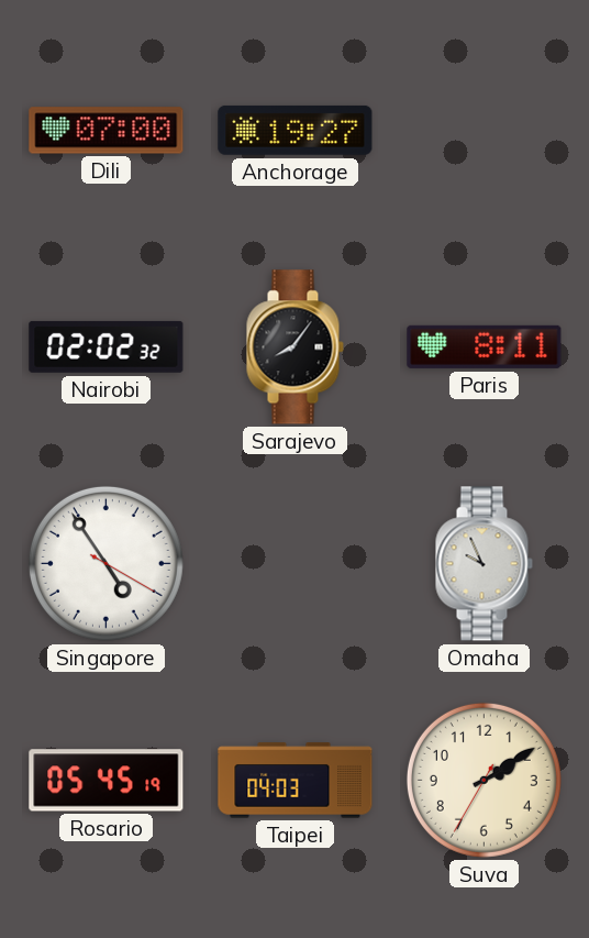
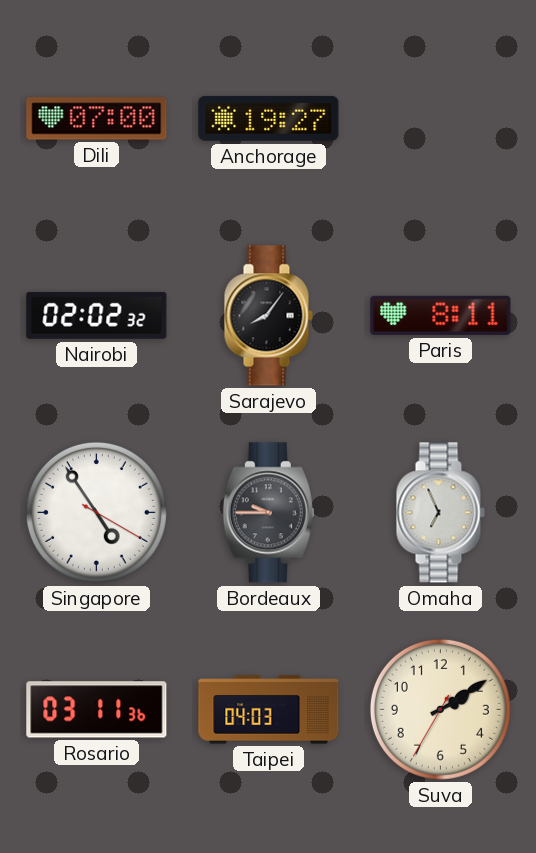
Bordeaux: none -> 9:45 (268, 513)
Omaha: 9:56 -> 6:56 (440, 513)
Rosario: 05:45 -> 03:11 (97, 710)
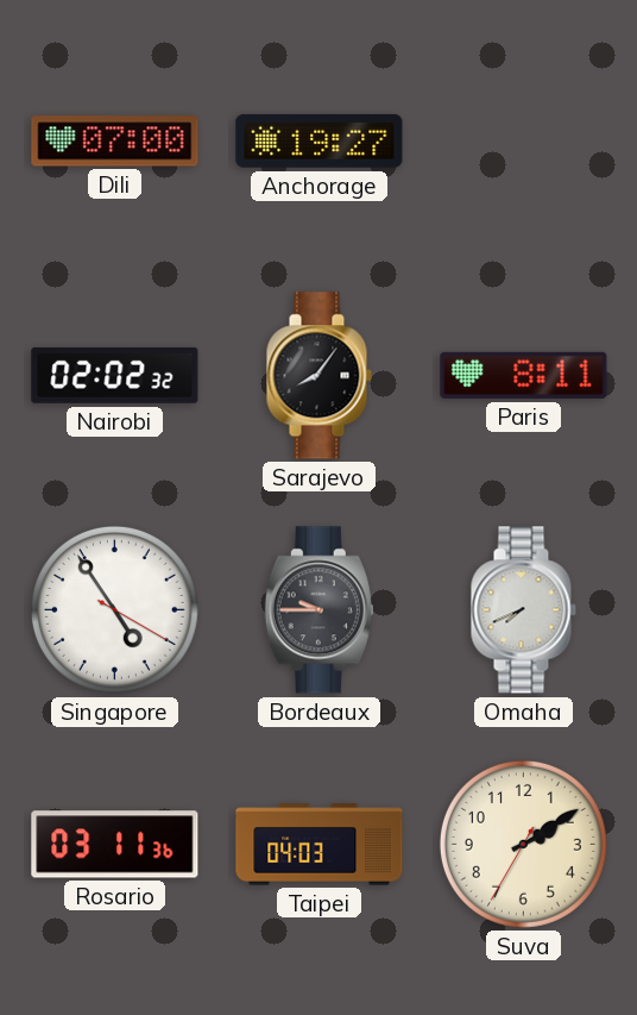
Omaha: 6:56 -> 7:41 (523, 610)
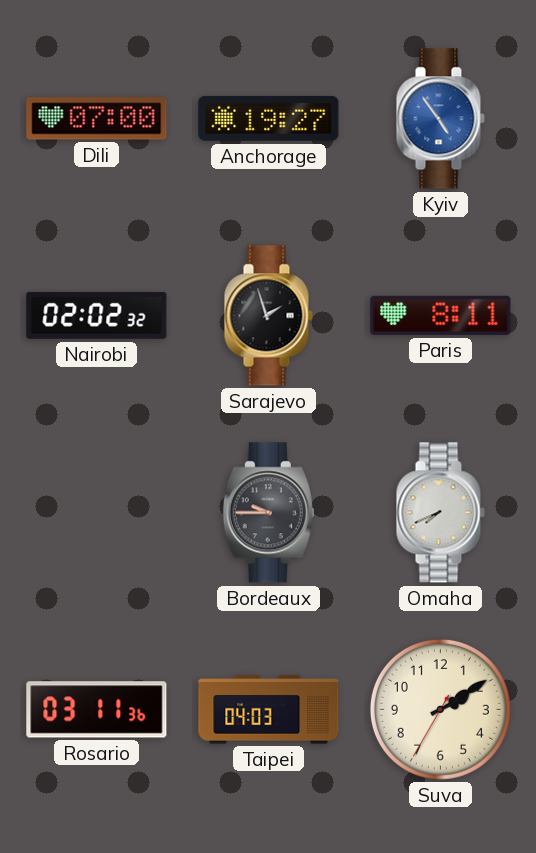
Kyiv: none -> 4:54 (440, 119)
Sarajevo: 8:06 -> 1:57 (268, 316)
Singapore: 4:54 -> none (114, 609)
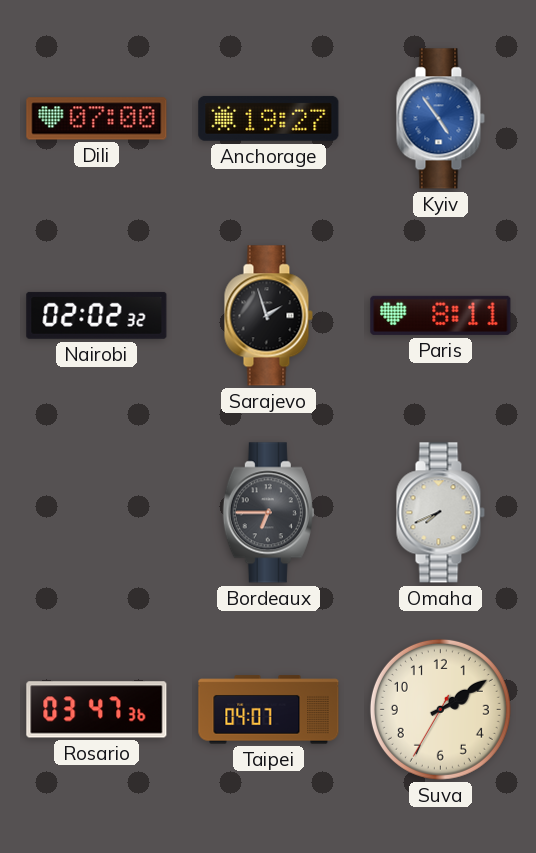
Bordeaux: 9:45 -> 6:45 (268, 513)
Rosario: 03:11 -> 03:47 (97, 710)
Taipei: 04:03 -> 04:07 (269, 710)
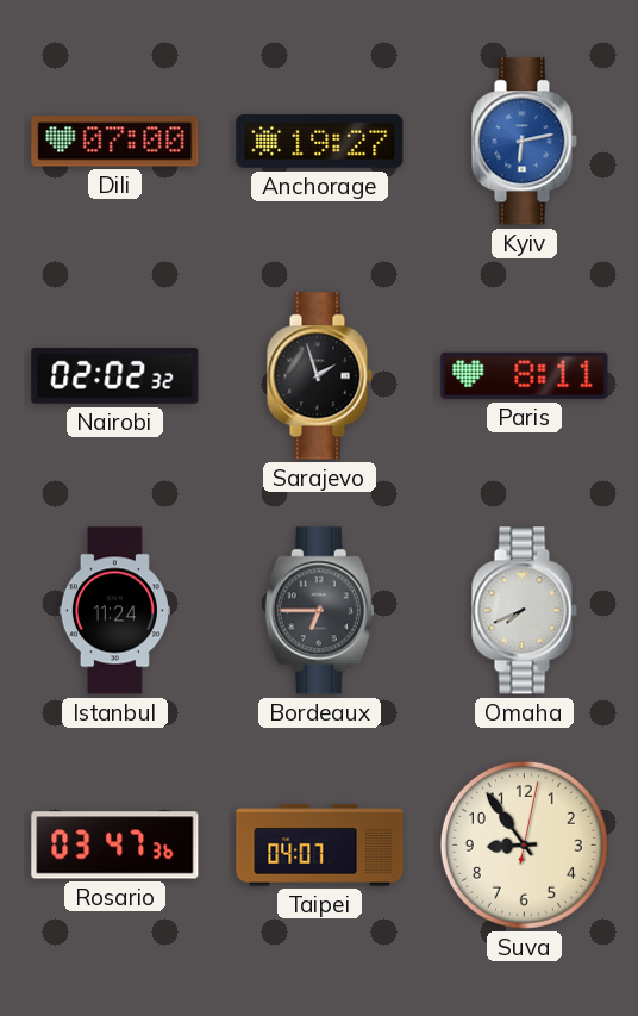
Kyiv: 4:54 -> 6:13 (524, 142)
Istanbul: none -> 11:24 (114, 611)
Suva: 2:09 -> 8:54 (524, 844)
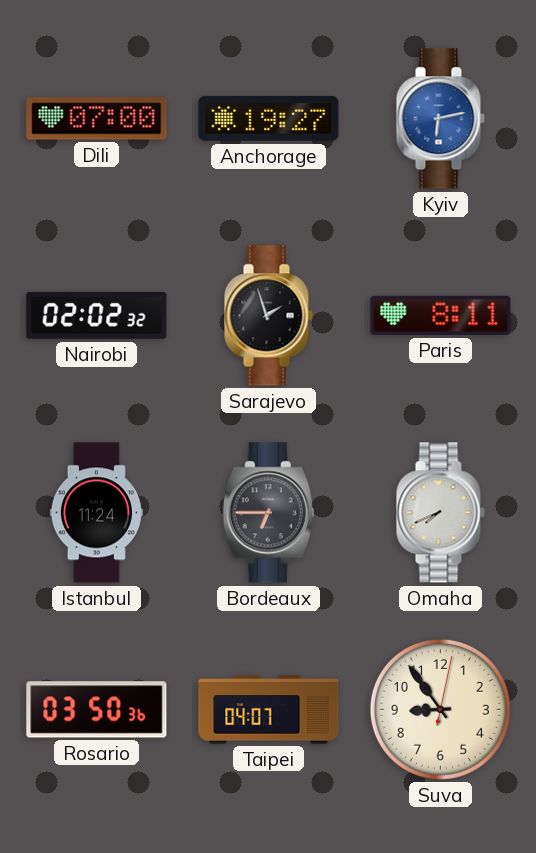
Rosario: 03:47 -> 03:50 (97, 710)
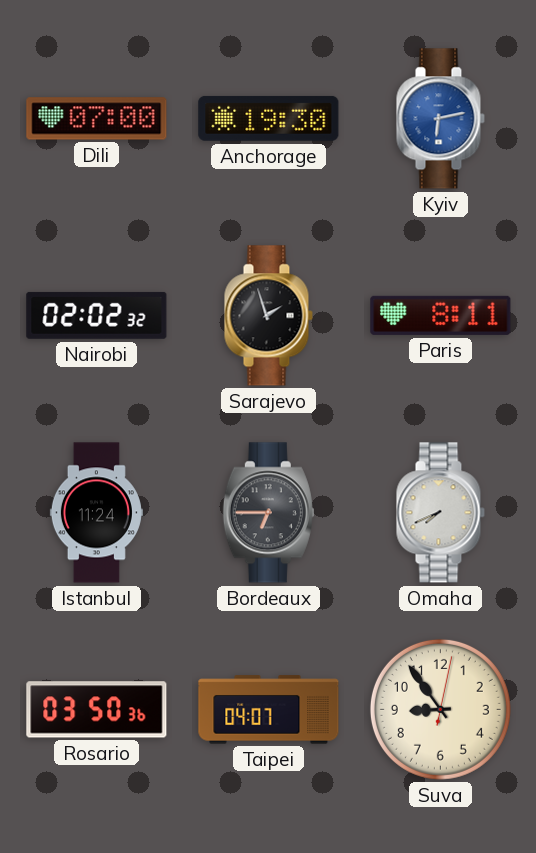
Anchorage: 19:27 -> 19:30 (269, 118)
